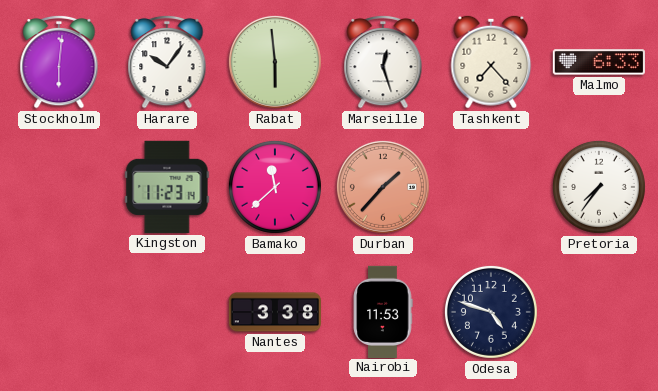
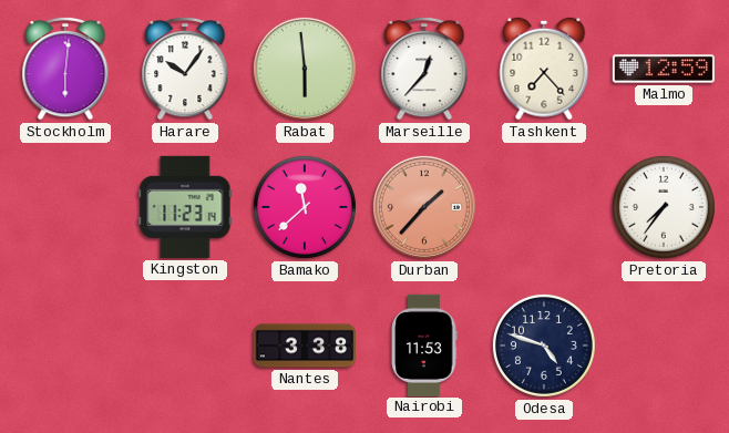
Marseille: 12:27 -> 12:37 (424, 69)
Malmo: 6:33 -> 12:59 (664, 69)
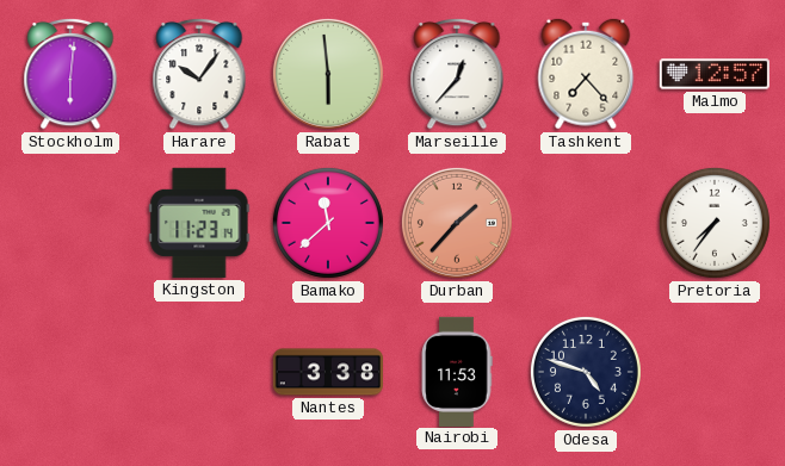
Malmo: 12:59 -> 12:57 (715, 74)
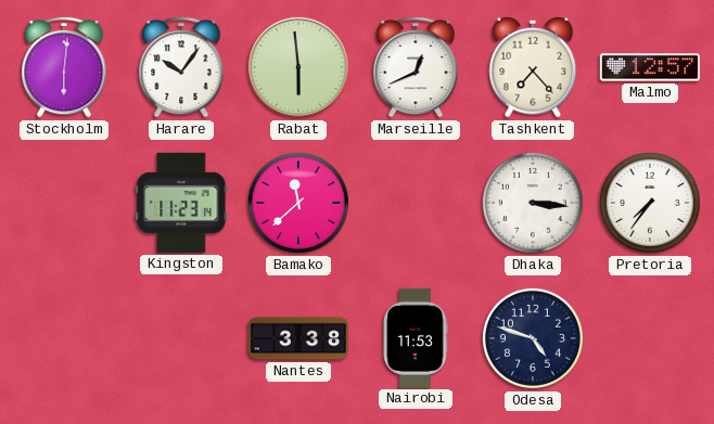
Marseille: 12:37 -> 12:41 (416, 67)
Durban: 1:37 -> none (457, 223)
Dhaka: none -> 3:16 (533, 203)
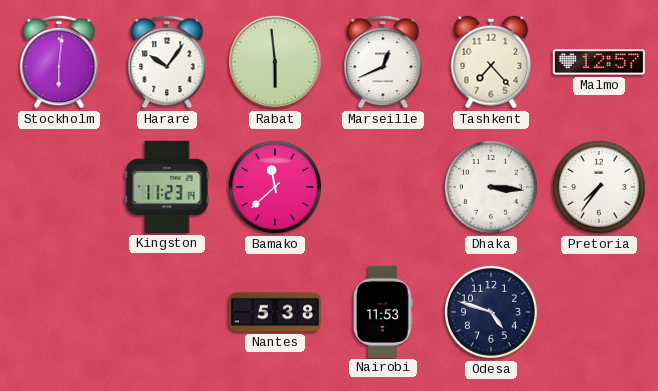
Nantes: 3:38 -> 5:38 (274, 312)
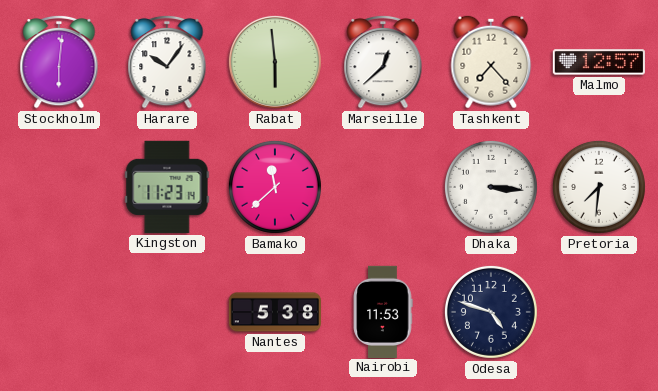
Marseille: 12:41 -> 12:38 (383, 62)
Pretoria: 7:36 -> 7:31 (599, 187)
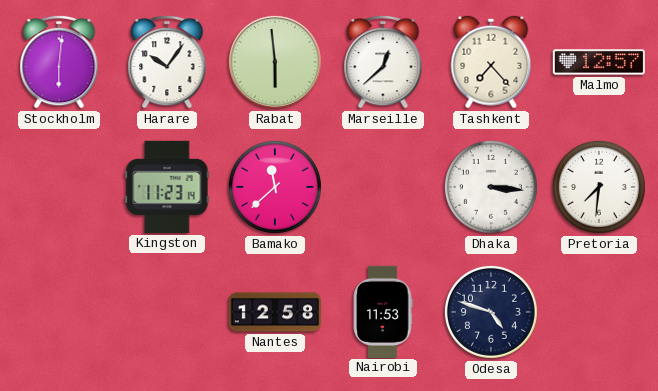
Nantes: 5:38 -> 12:58 (274, 312)
